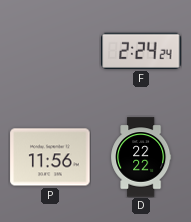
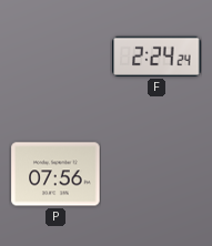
P: 11:56 -> 07:56 (55, 174)
D: 22:22 -> none (141, 157)
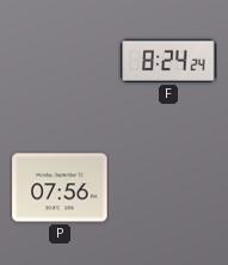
F: 2:24 -> 8:24 (168, 61)
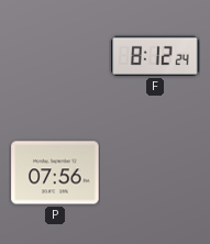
F: 8:24 -> 8:12 (155, 56)
